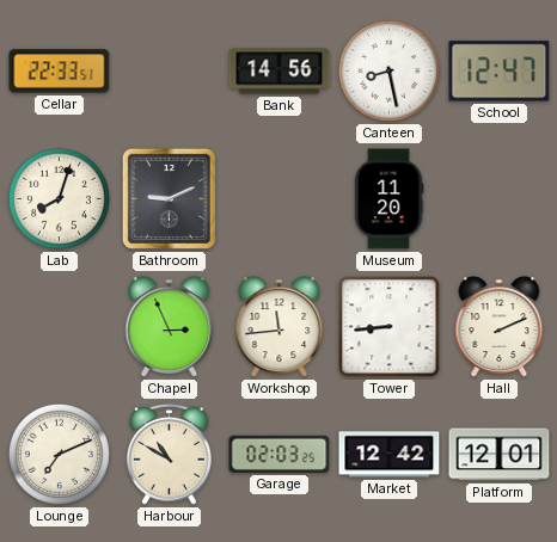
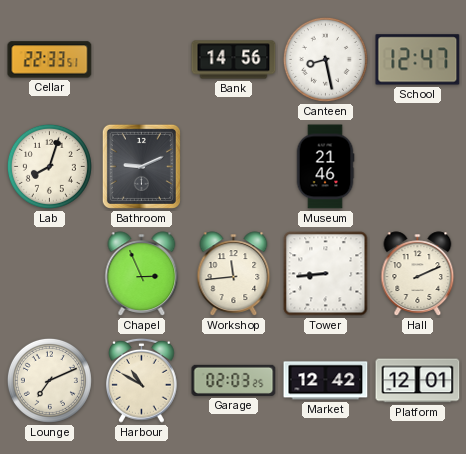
Museum: 11:20 -> 21:46 (325, 167)
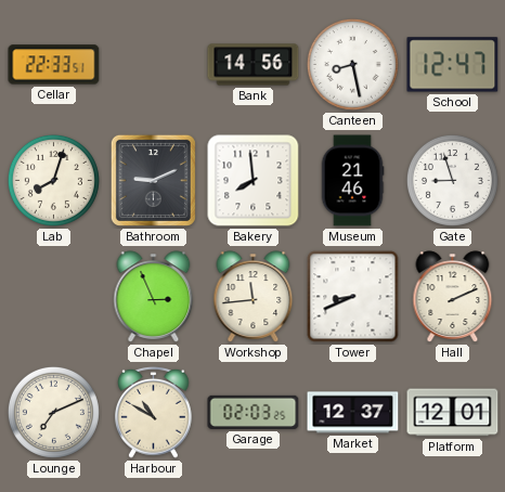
Bakery: none -> 7:59 (254, 181)
Gate: none -> 8:57 (452, 180)
Tower: 8:44 -> 8:41 (353, 297)
Market: 12:42 -> 12:37 (353, 413)
